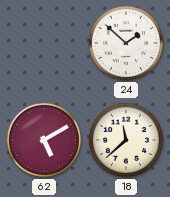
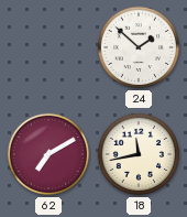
62: 5:10 -> 7:10 (48, 154)
18: 11:38 -> 11:43 (139, 154)
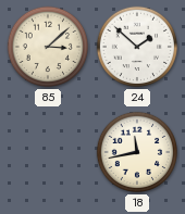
85: none -> 3:08 (48, 47)
62: 7:10 -> none (48, 154)
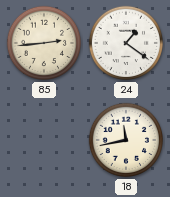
85: 3:08 -> 2:44 (44, 43)
24: 1:52 -> 1:21 (126, 43)
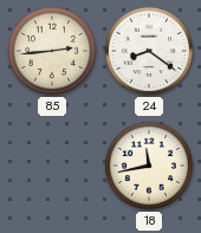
24: 1:21 -> 8:21 (149, 51)
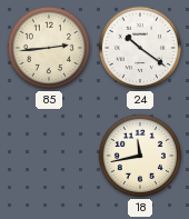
24: 8:21 -> 10:21 (140, 48)
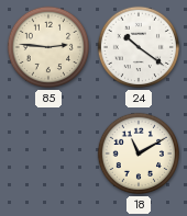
85: 2:44 -> 2:46 (48, 47)
18: 11:43 -> 11:10 (139, 154)
